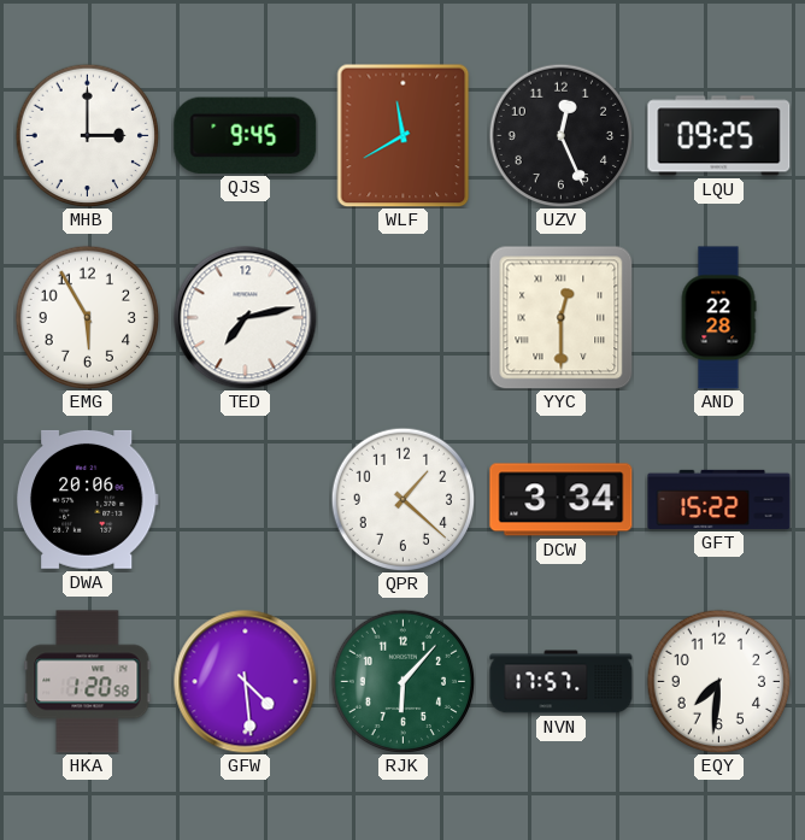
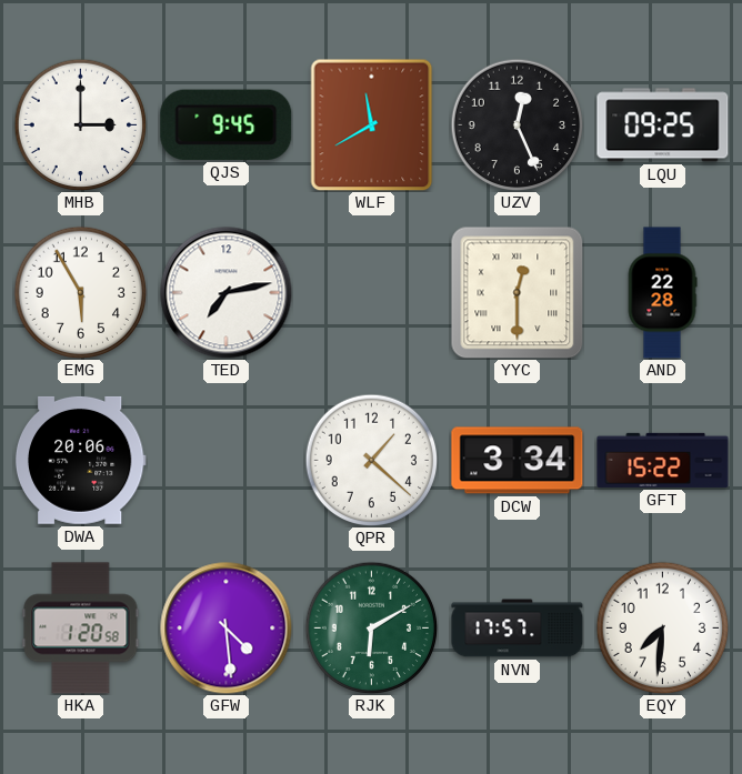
RJK: 6:07 -> 6:10 (371, 627)
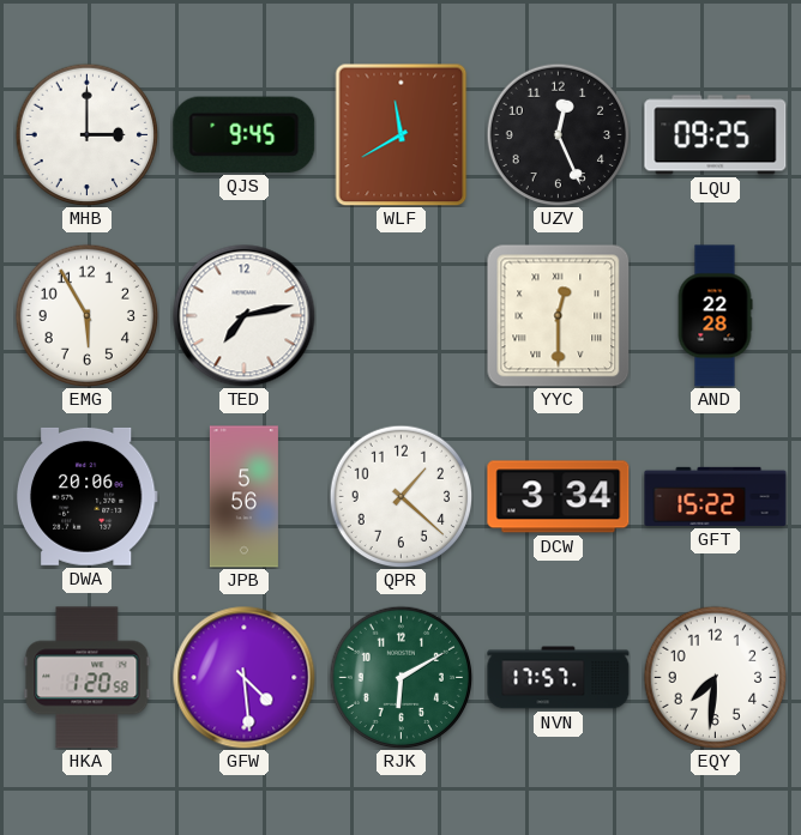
JPB: none -> 5:56 (243, 497)
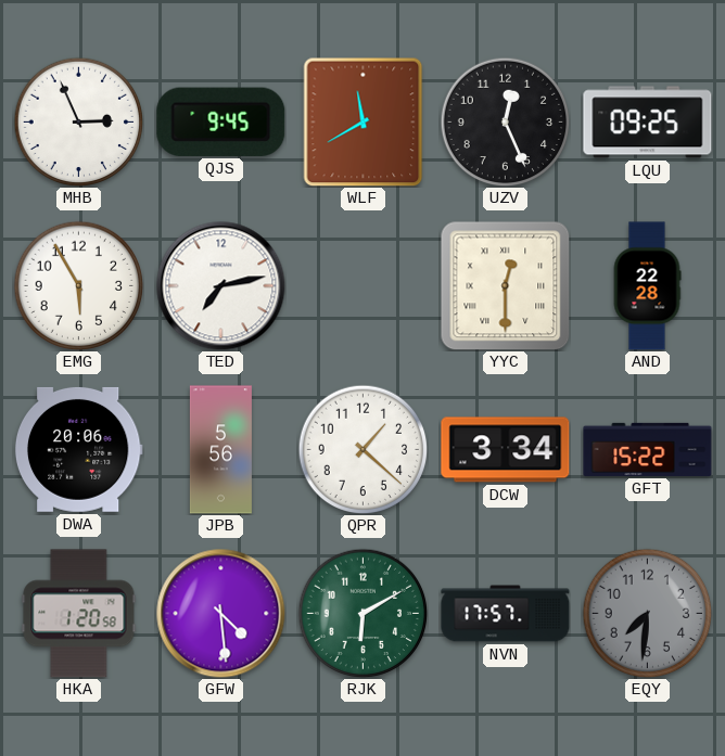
MHB: 3:00 -> 2:56 (78, 121)
EQY dial: white -> grey (647, 613)
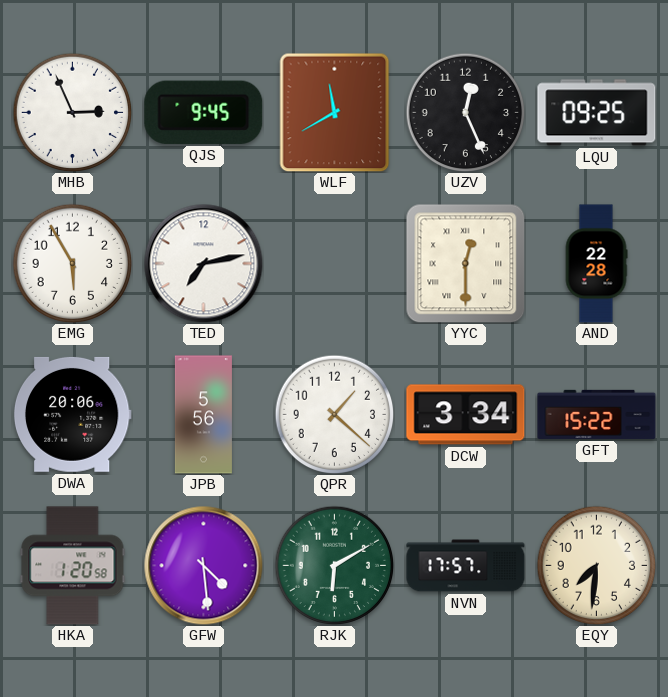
EQY dial: grey -> cream (596, 565)
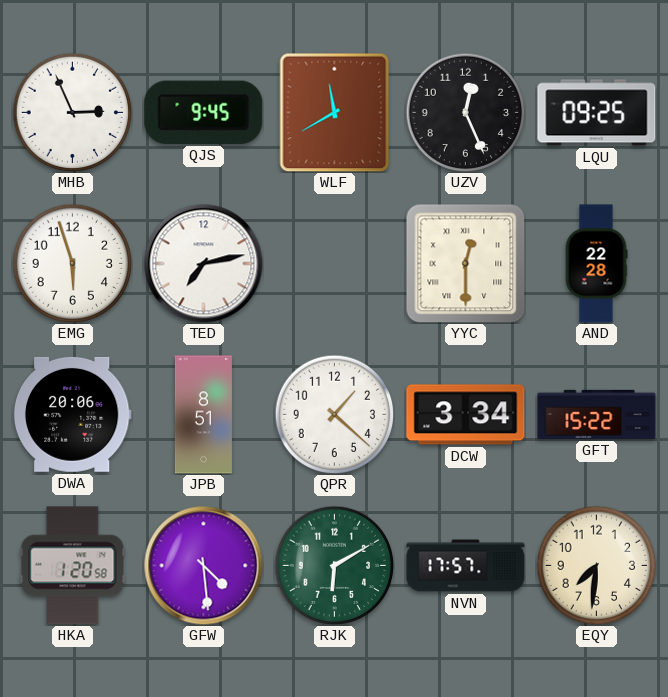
EMG: 5:55 -> 5:57 (72, 263)
JPB: 5:56 -> 8:51 (203, 415)
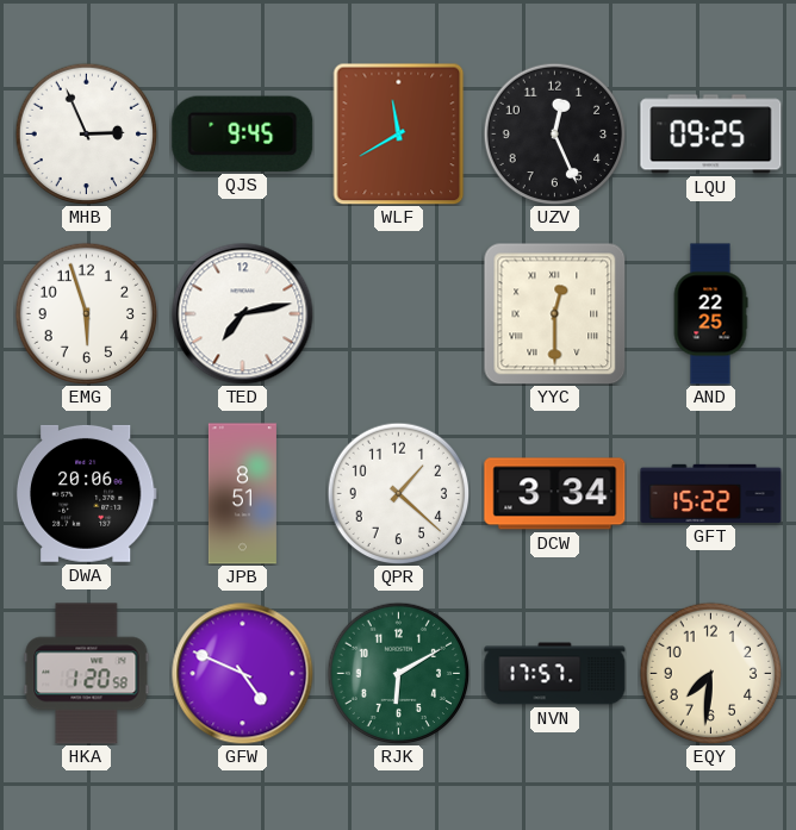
AND: 22:28 -> 22:25 (710, 314)
GFW: 4:29 -> 4:49 (243, 674)
